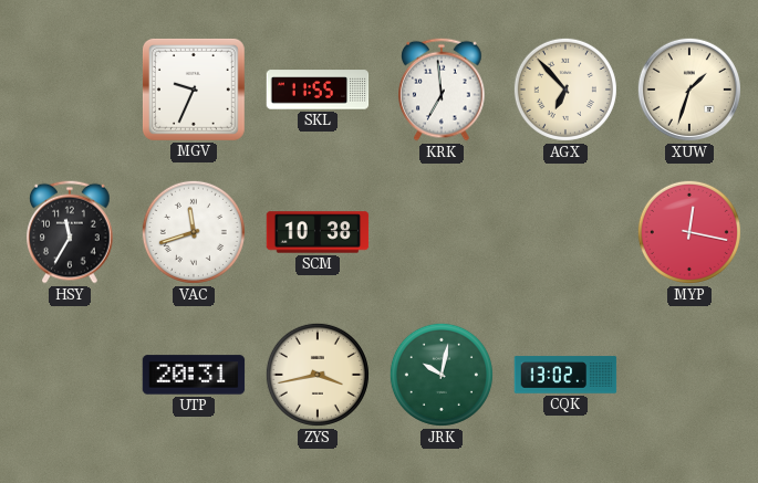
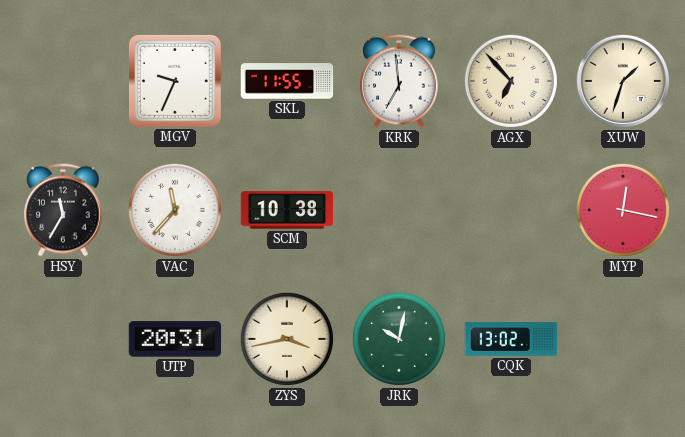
VAC: 11:42 -> 11:37 (175, 210)
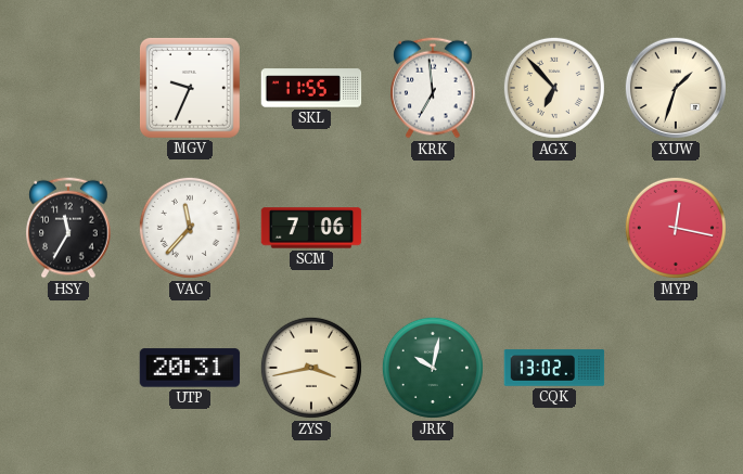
SCM: 10:38 -> 7:06 (311, 228)
